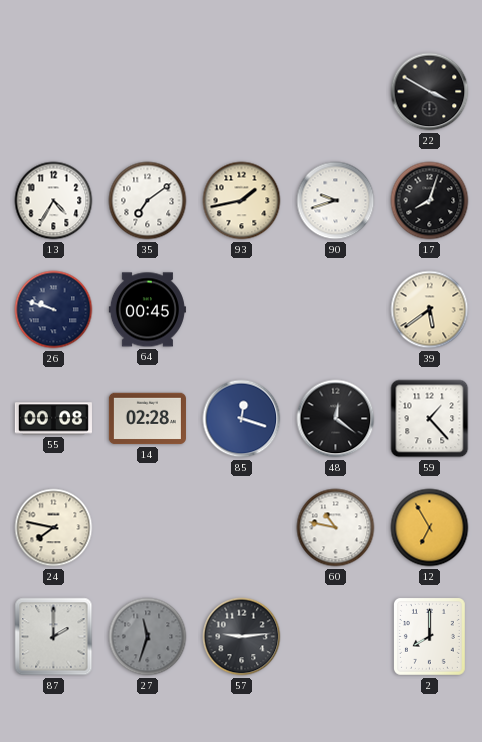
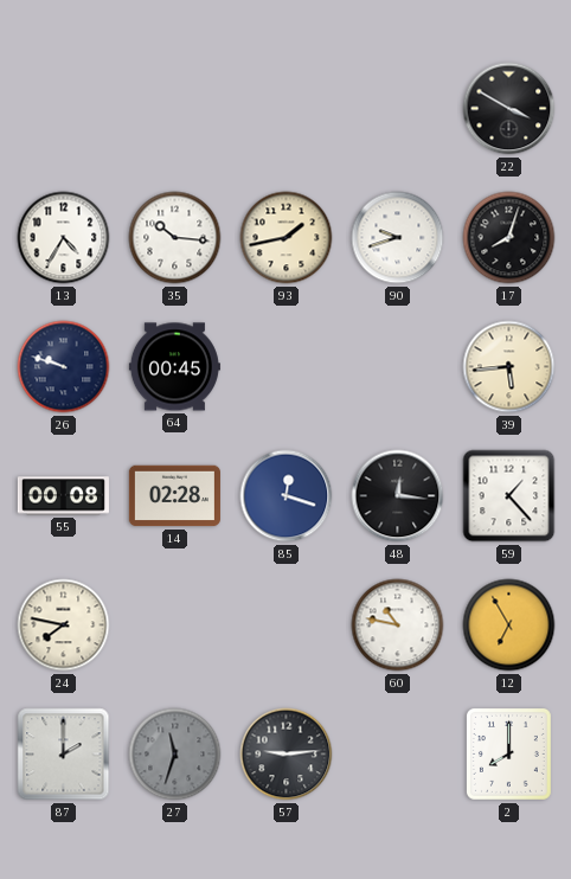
35: 7:09 -> 10:16 (175, 238)
39: 5:39 -> 5:44 (509, 367)
48: 12:21 -> 12:16 (398, 496)
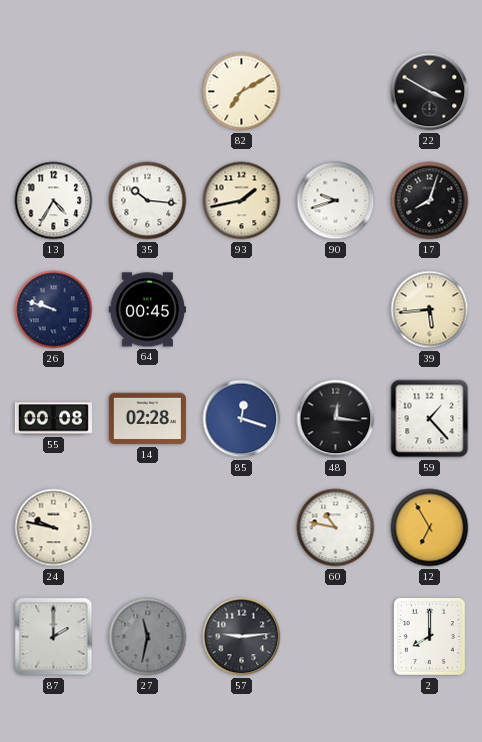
82: none -> 7:10 (242, 92)
24: 7:47 -> 9:47 (54, 528)
27: 11:33 -> 11:32 (148, 637)
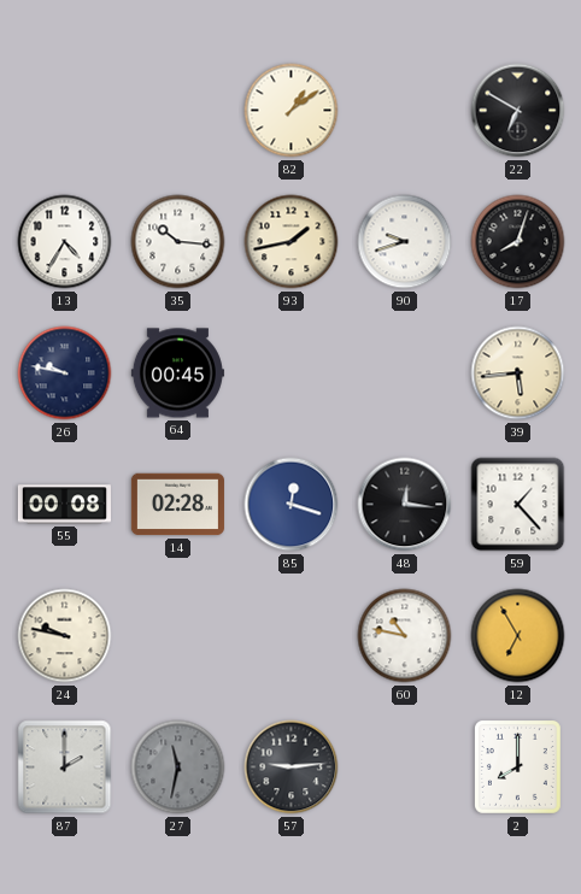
82: 7:10 -> 1:09 (292, 111)
22: 3:50 -> 6:50 (518, 111)
26: 9:48 -> 9:47 (65, 374)
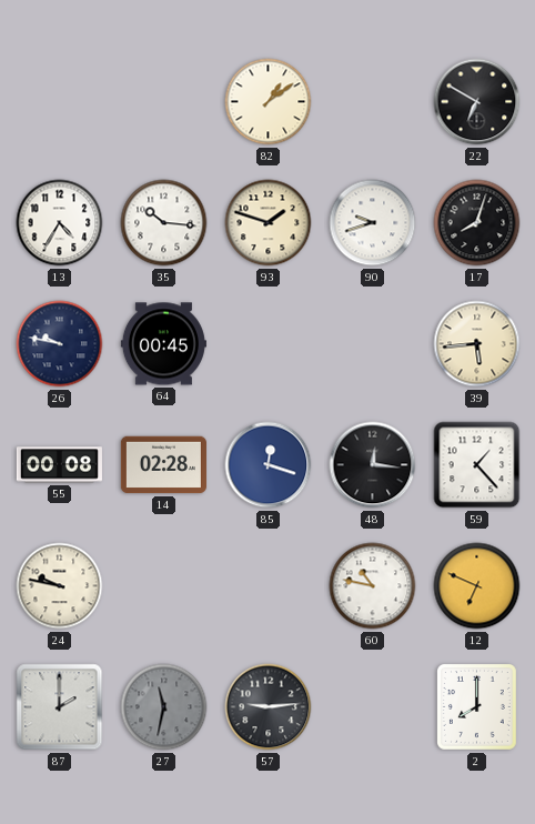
93: 1:43 -> 1:48 (269, 223)
12: 6:55 -> 6:49 (477, 586)
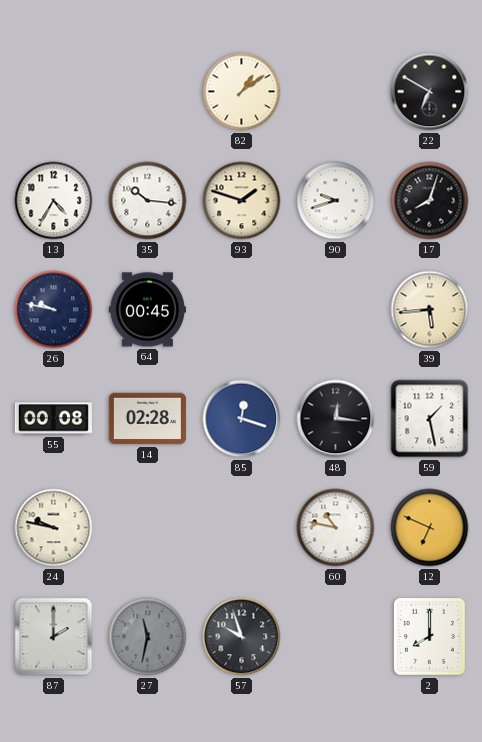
59: 1:23 -> 1:28 (430, 419)
57: 9:14 -> 9:57 (242, 637)
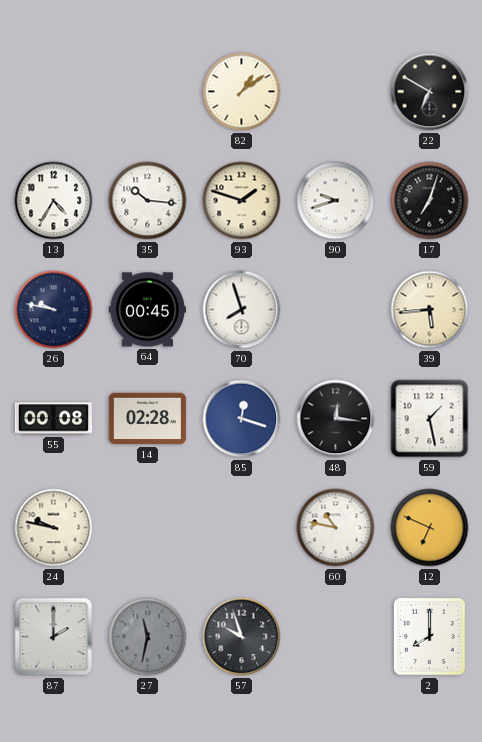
17: 8:03 -> 7:03 (430, 201)
70: none -> 7:57 (242, 310)
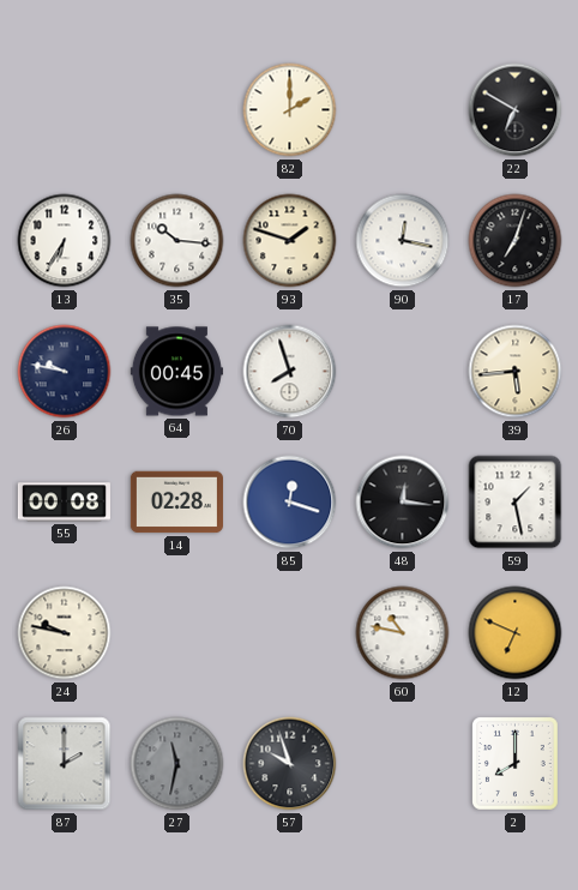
82: 1:09 -> 2:00 (290, 110)
13: 4:35 -> 6:35 (65, 241)
90: 9:42 -> 12:17 (403, 241)
